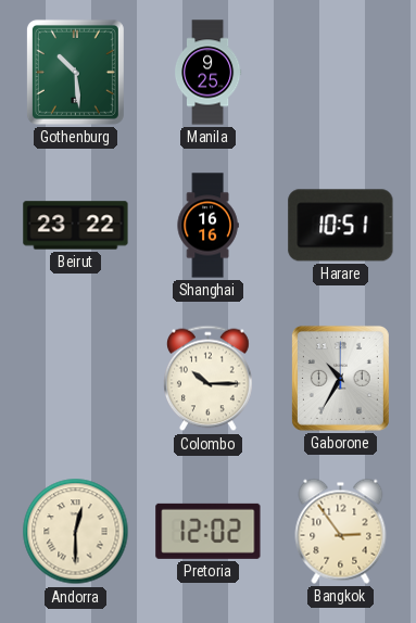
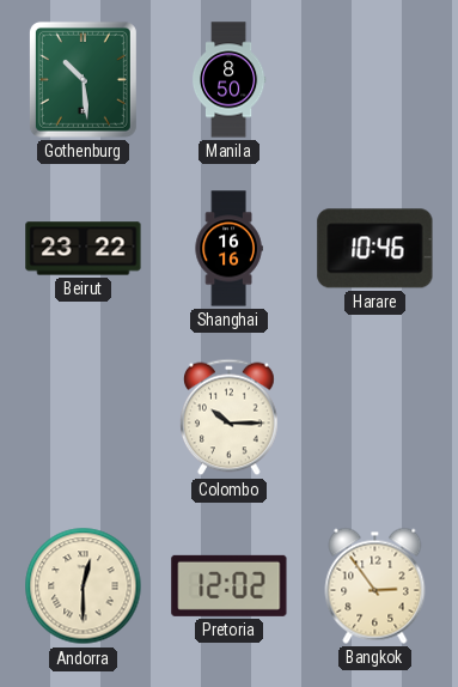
Manila: 9:25 -> 8:50 (228, 80)
Harare: 10:51 -> 10:46 (375, 249)
Gaborone: 10:35 -> none (340, 378)
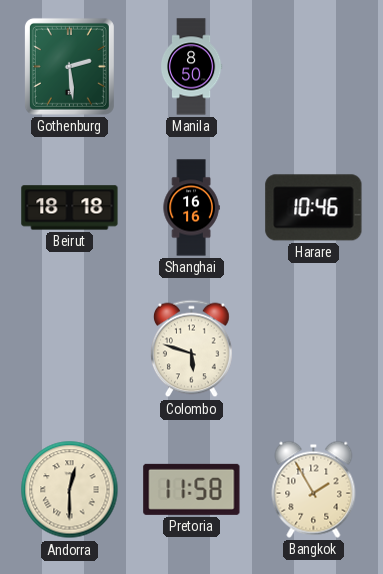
Gothenburg: 10:29 -> 2:29 (69, 66)
Beirut: 23:22 -> 18:18 (70, 208)
Colombo: 10:15 -> 5:48 (192, 349)
Pretoria: 12:02 -> 11:58 (192, 489)
Bangkok: 2:54 -> 1:55 (314, 489)
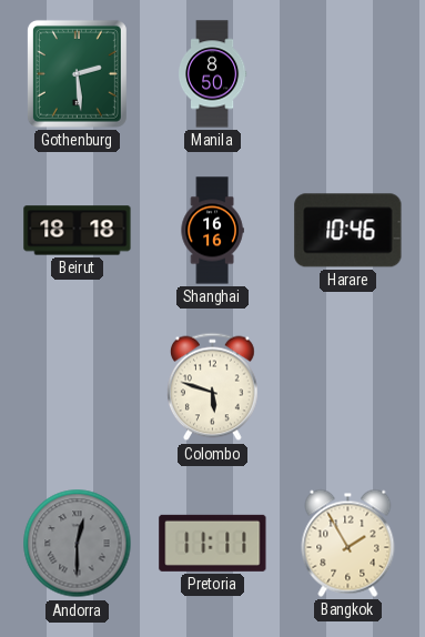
Andorra dial: cream -> grey (78, 544)
Pretoria: 11:58 -> 11:11 (213, 543)
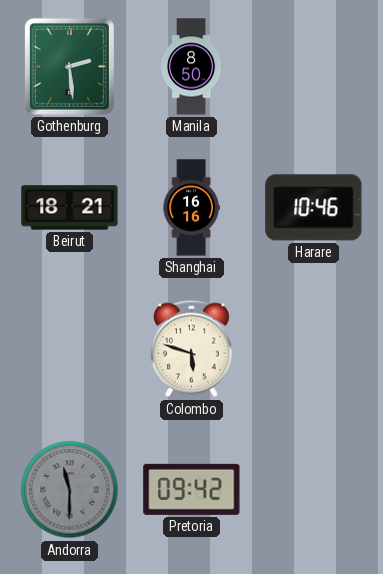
Beirut: 18:18 -> 18:21 (70, 208)
Andorra: 12:30 -> 11:30 (70, 490)
Pretoria: 11:11 -> 09:42 (192, 489)
Bangkok: 1:55 -> none (348, 543)
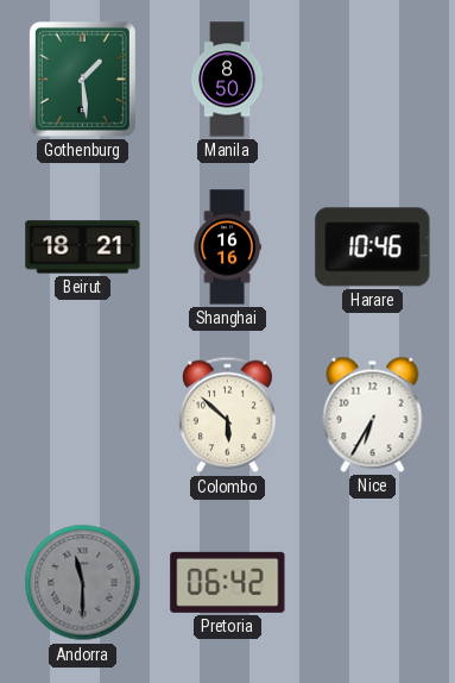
Gothenburg: 2:29 -> 1:29 (82, 79)
Colombo: 5:48 -> 5:52 (228, 415)
Nice: none -> 6:35 (373, 414)
Pretoria: 09:42 -> 06:42 (228, 582)
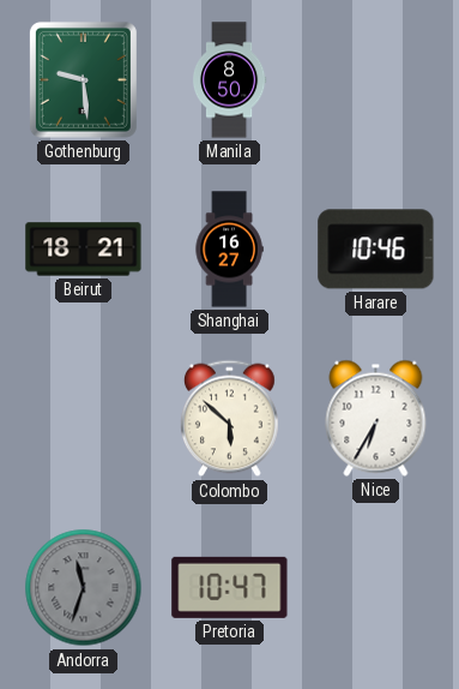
Gothenburg: 1:29 -> 9:29 (83, 79)
Shanghai: 16:16 -> 16:27 (229, 250)
Andorra: 11:30 -> 11:33 (84, 588)
Pretoria: 06:42 -> 10:47 (230, 587)
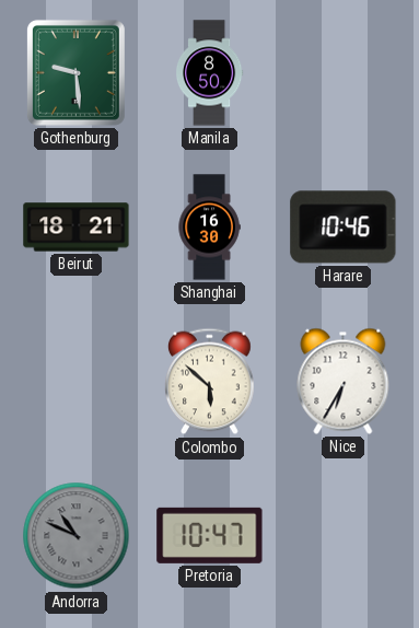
Shanghai: 16:27 -> 16:30 (209, 228)
Andorra: 11:33 -> 10:49 (77, 536)
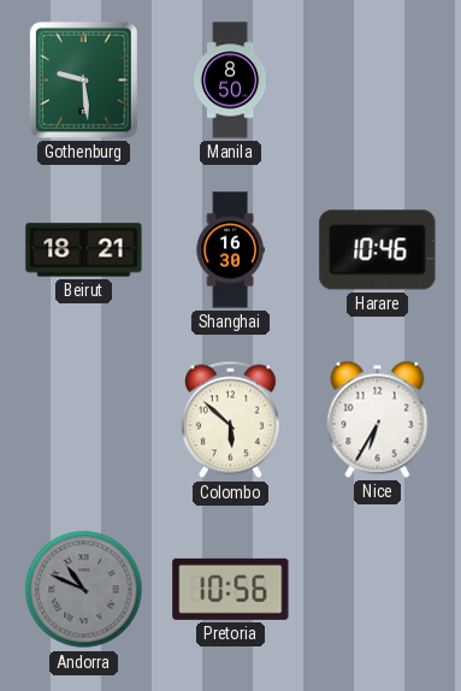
Pretoria: 10:47 -> 10:56 (231, 589)
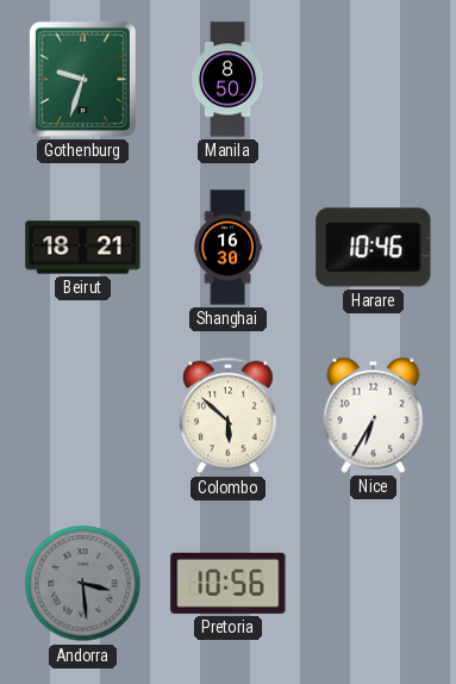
Gothenburg: 9:29 -> 9:33 (82, 79)
Andorra: 10:49 -> 3:29 (83, 584)
